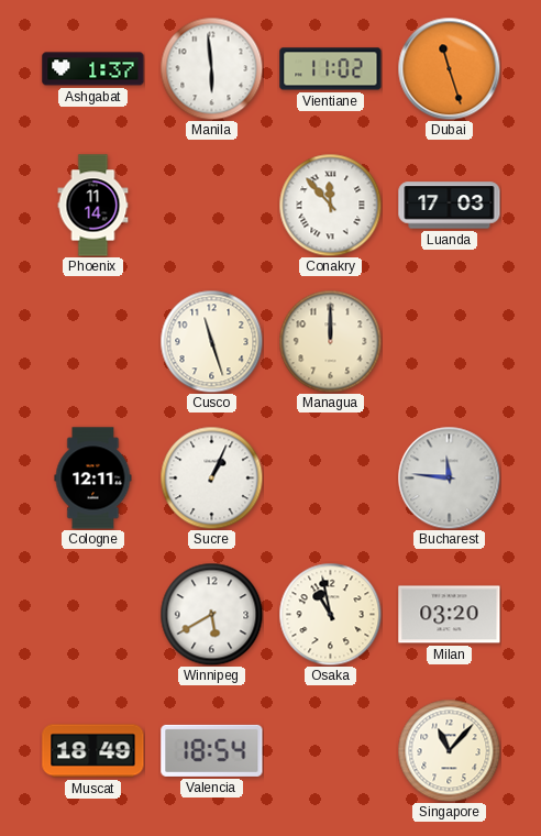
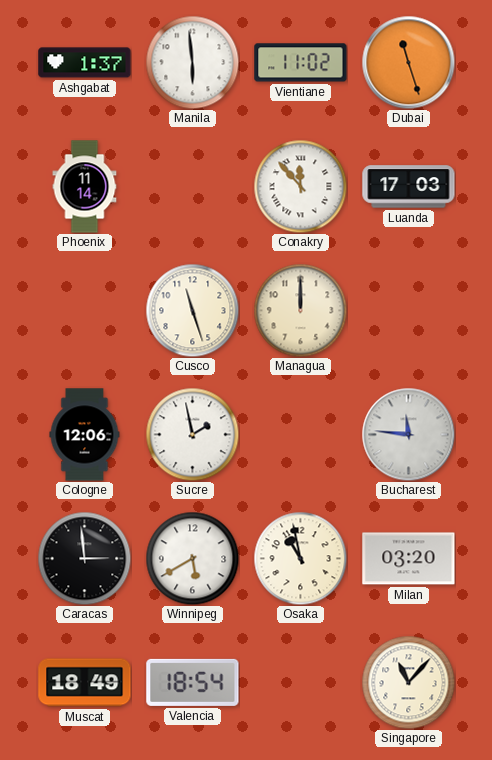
Cologne: 12:11 -> 12:06 (85, 435)
Sucre: 1:04 -> 1:58 (192, 434)
Caracas: none -> 2:59 (84, 558)
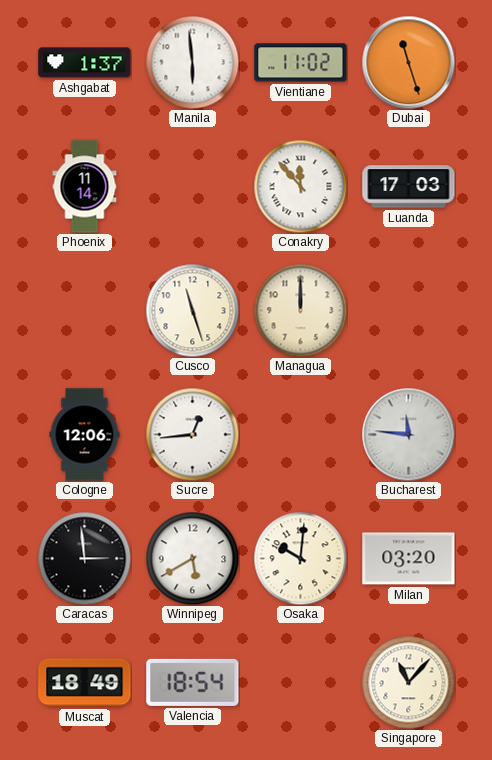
Sucre: 1:58 -> 12:44 (192, 434)
Osaka: 10:58 -> 10:01 (300, 558)
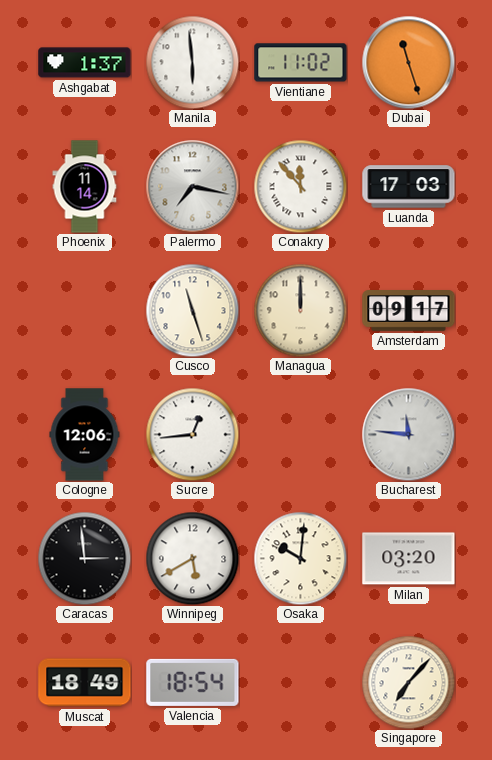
Palermo: none -> 7:17 (192, 186)
Amsterdam: none -> 09:17 (409, 311)
Singapore: 11:07 -> 7:07 (408, 682)
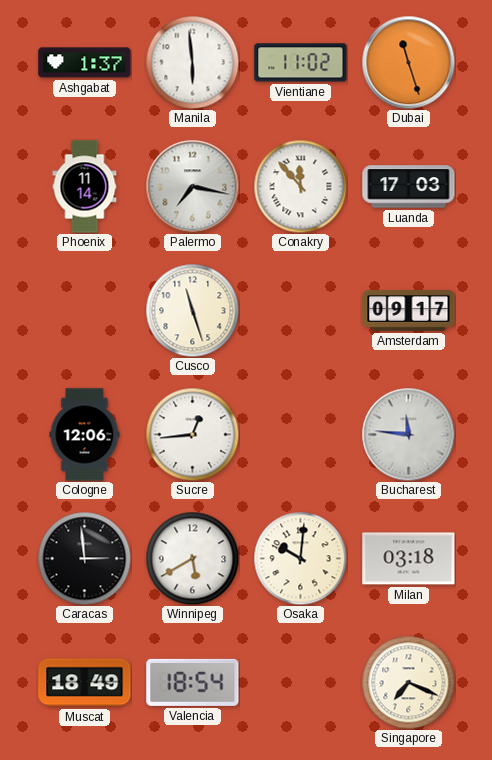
Managua: 12:00 -> none (300, 310)
Milan: 03:20 -> 03:18 (409, 559)
Singapore: 7:07 -> 7:19 (408, 682)
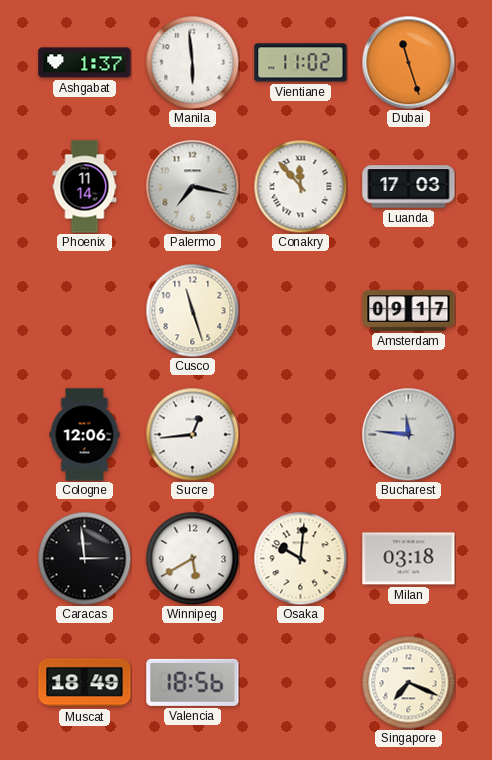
Valencia: 18:54 -> 18:56 (193, 682)
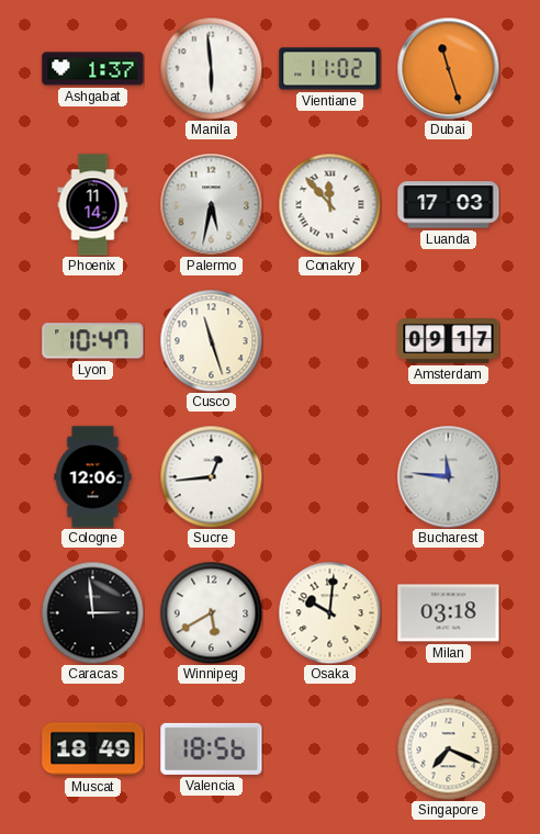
Palermo: 7:17 -> 5:32 (211, 204)
Lyon: none -> 10:47 (93, 341)
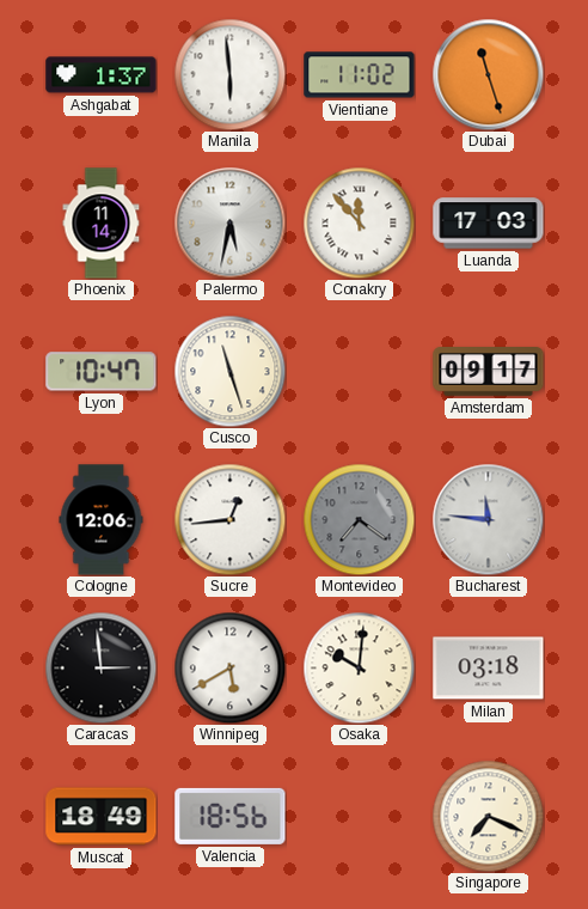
Montevideo: none -> 7:21 (359, 519)
